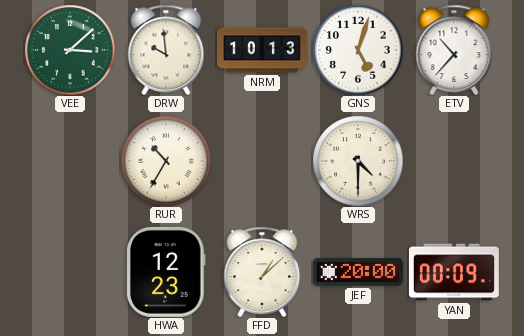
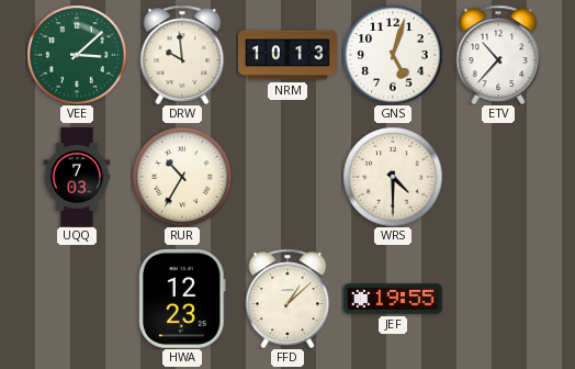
UQQ: none -> 7:03 (77, 177)
JEF: 20:00 -> 19:55 (393, 299)
YAN: 00:09 -> none (454, 272)
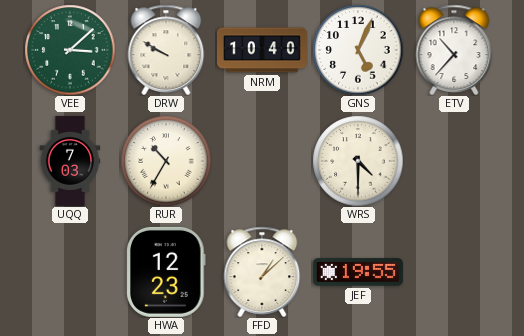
DRW: 9:59 -> 9:50 (166, 50)
NRM: 10:13 -> 10:40 (262, 50)
GNS: 5:03 -> 5:04 (358, 50)
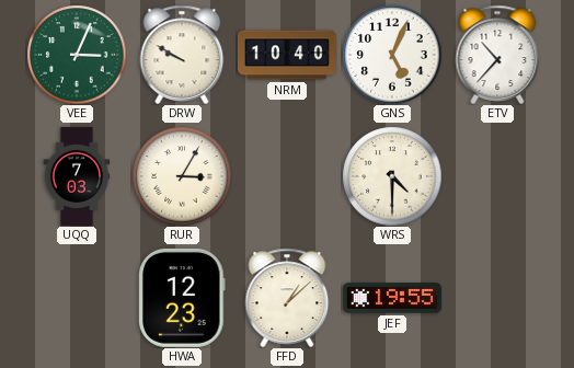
VEE: 3:08 -> 3:04 (77, 55)
RUR: 10:35 -> 3:05 (182, 176)
